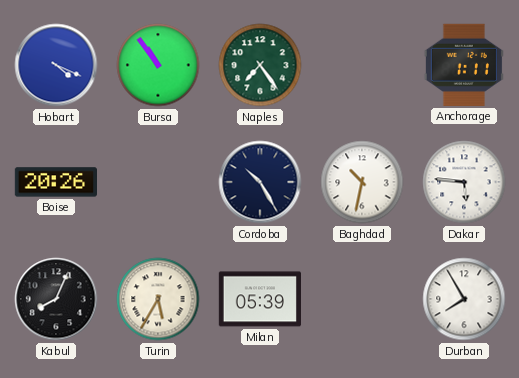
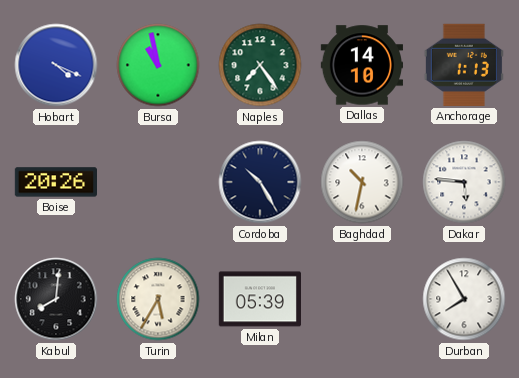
Bursa: 10:54 -> 10:58 (158, 65)
Dallas: none -> 14:10 (361, 65)
Anchorage: 1:11 -> 1:13 (464, 65)
Kabul: 8:04 -> 8:01 (56, 299)
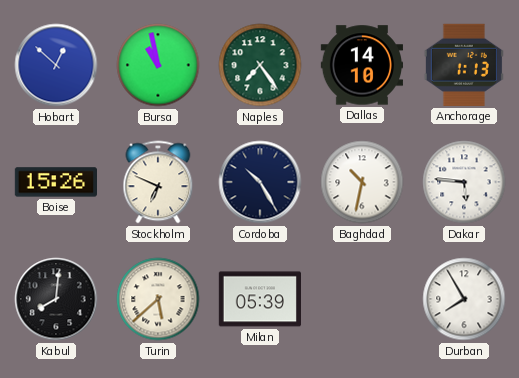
Hobart: 4:19 -> 12:52 (56, 65)
Boise: 20:26 -> 15:26 (55, 182)
Stockholm: none -> 6:49 (158, 182)
Turin: 5:35 -> 5:38 (158, 299)
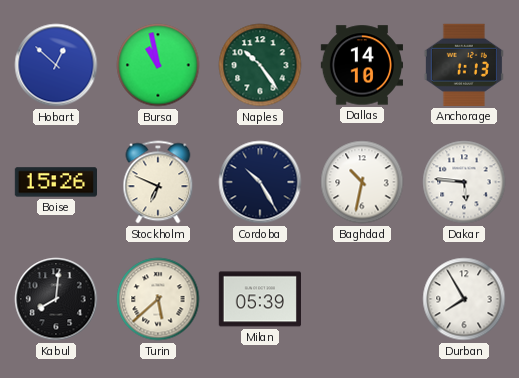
Naples: 7:24 -> 10:24 (260, 65)
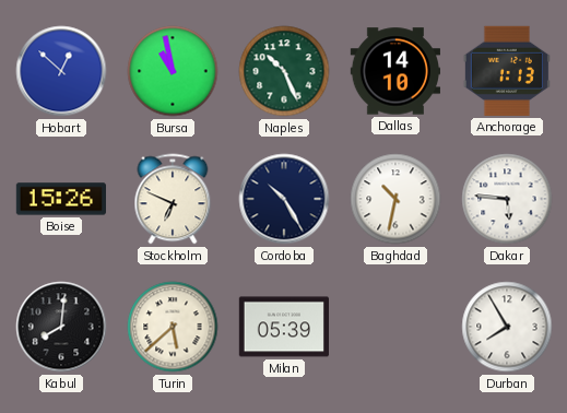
Naples: 10:24 -> 10:26 (284, 71)
